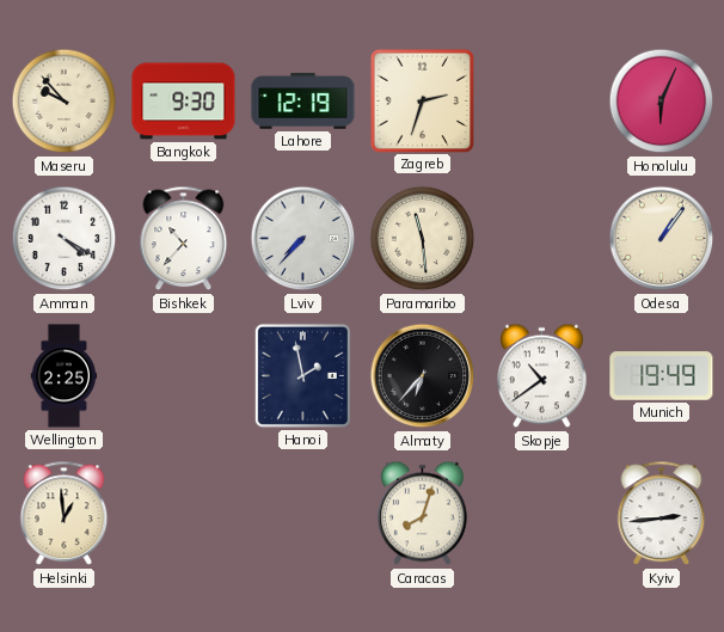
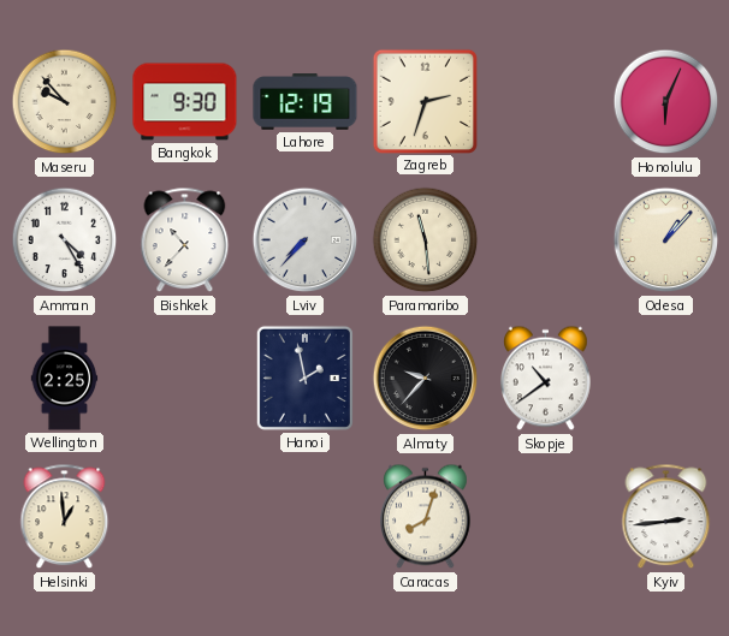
Amman: 4:20 -> 4:25 (65, 240)
Odesa: 1:06 -> 1:07 (666, 240)
Almaty: 6:37 -> 9:37 (426, 379)
Munich: 19:49 -> none (662, 376)
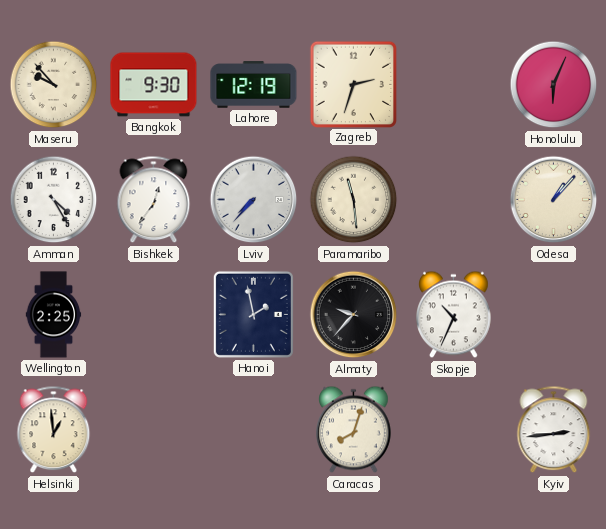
Bishkek: 10:37 -> 12:36 (154, 200)
Skopje: 10:39 -> 10:34 (454, 315)
